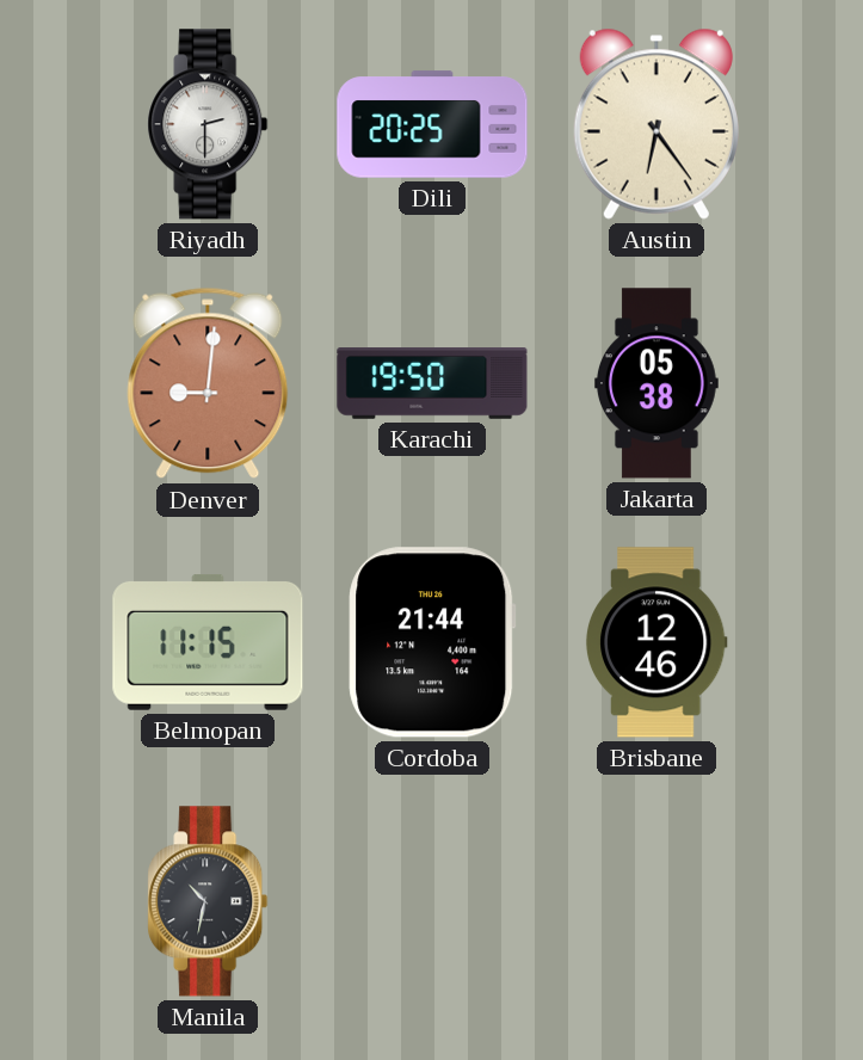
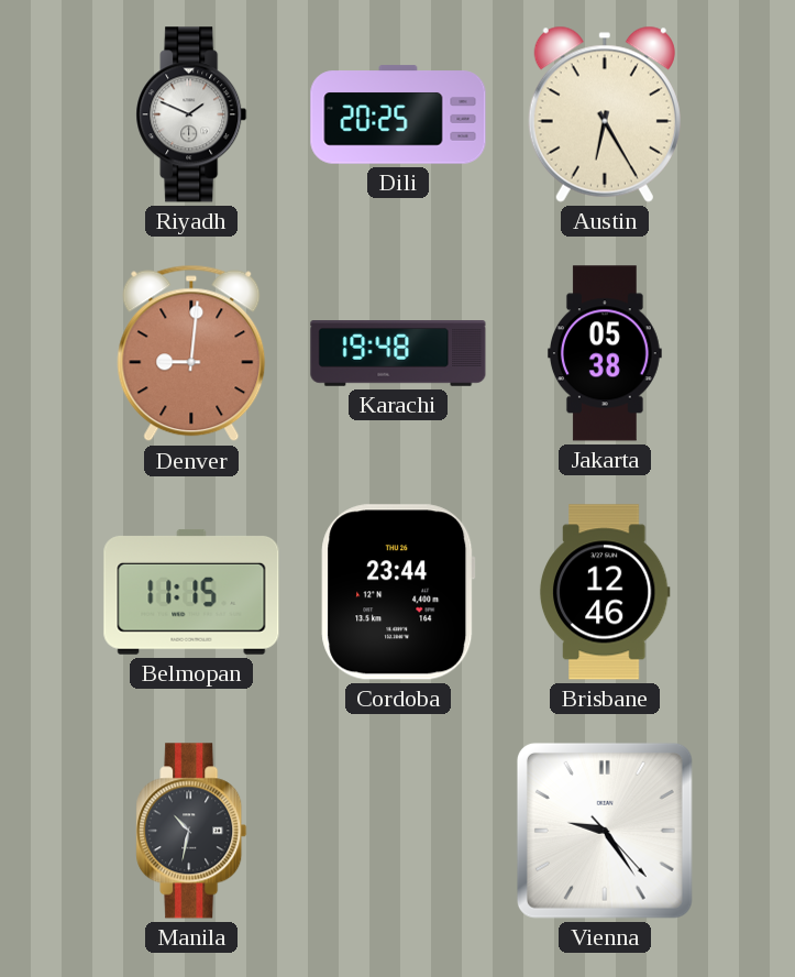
Riyadh: 2:30 -> 1:49 (191, 114)
Austin: 6:24 -> 6:25 (605, 114)
Karachi: 19:50 -> 19:48 (398, 354)
Cordoba: 21:44 -> 23:44 (398, 592)
Vienna: none -> 9:24 (605, 831)
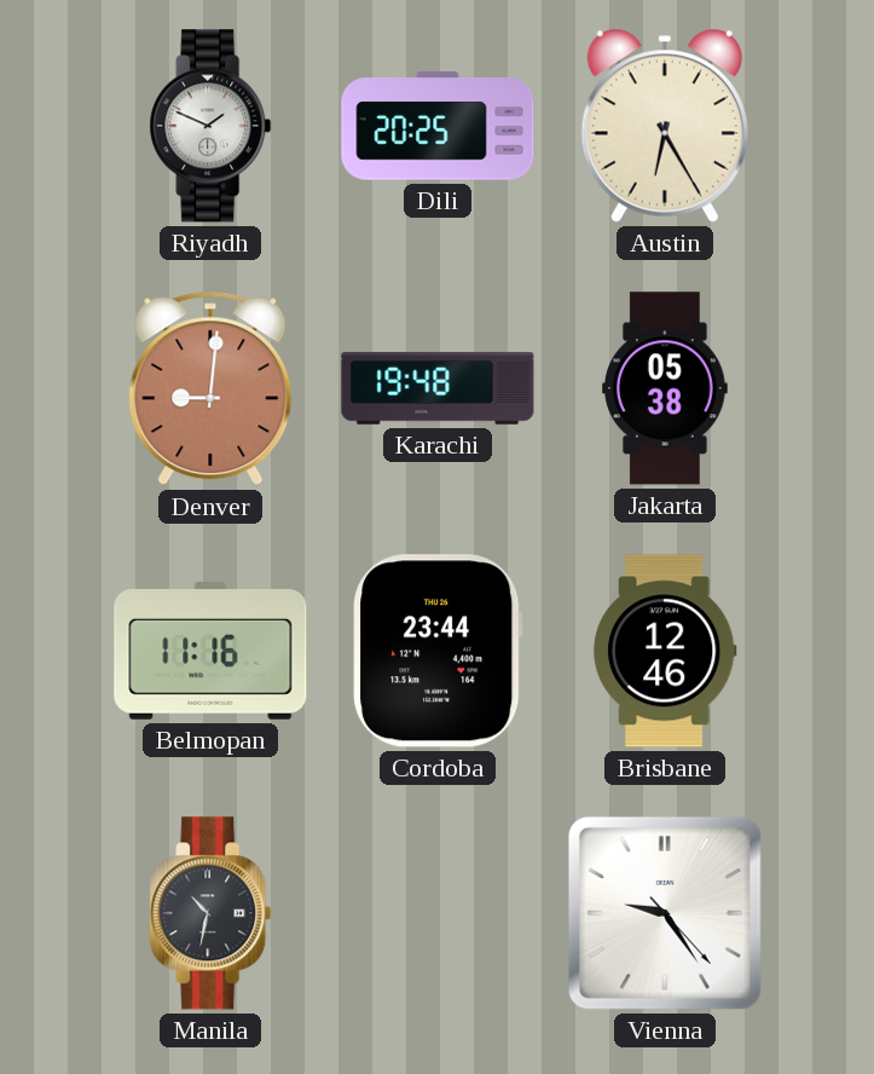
Belmopan: 11:15 -> 11:16 (210, 652)
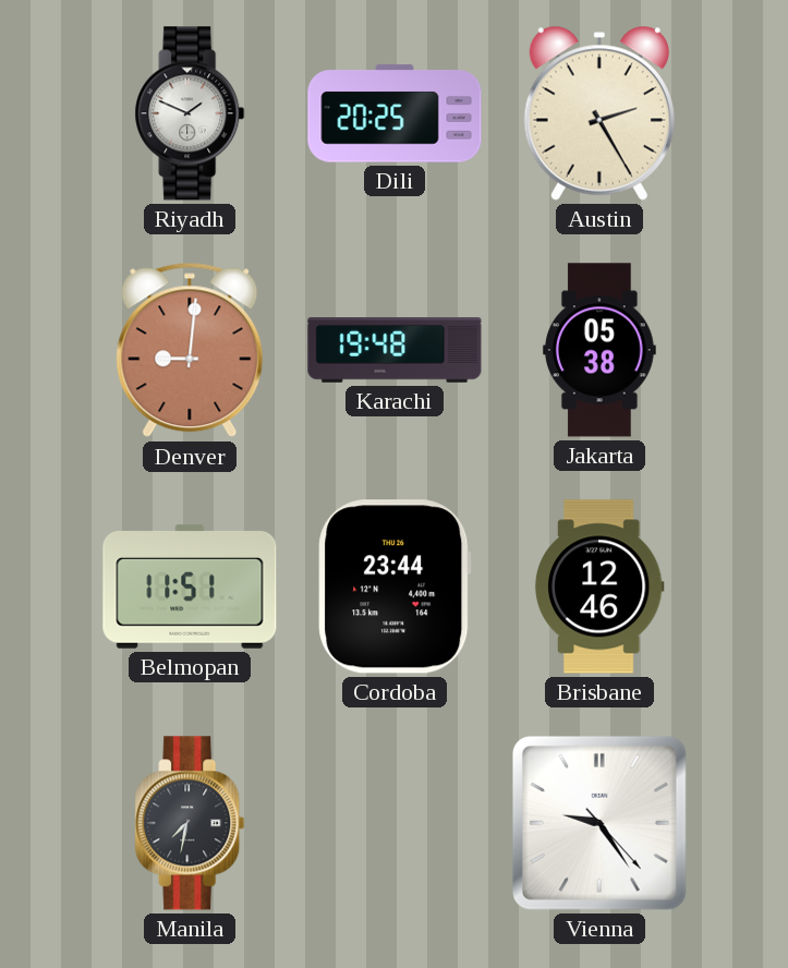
Austin: 6:25 -> 2:25 (599, 113)
Belmopan: 11:16 -> 11:51 (190, 588)
Manila: 10:32 -> 7:32 (190, 823)
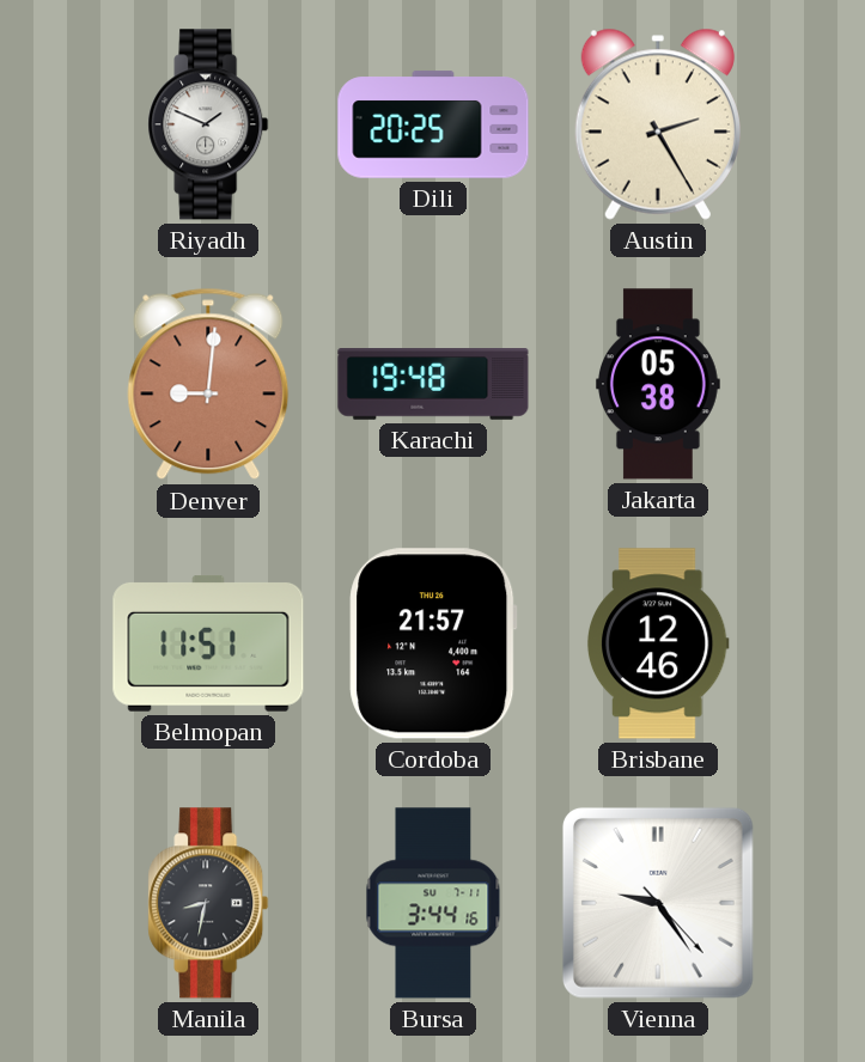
Cordoba: 23:44 -> 21:57 (433, 643)
Manila: 7:32 -> 8:32 (208, 903)
Bursa: none -> 3:44 (433, 903)
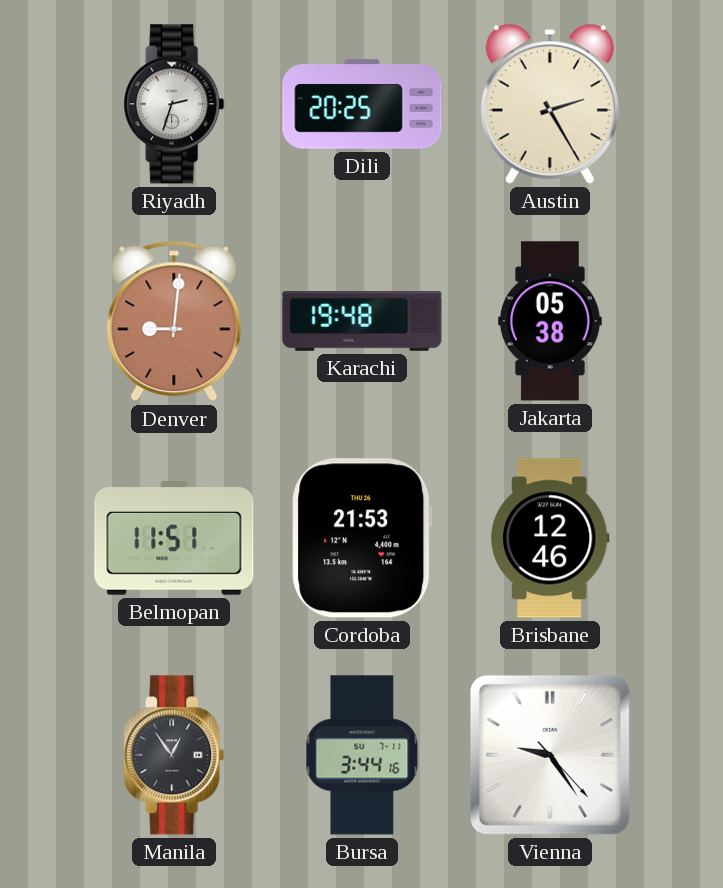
Riyadh: 1:49 -> 2:33 (174, 104)
Cordoba: 21:57 -> 21:53 (362, 538)
Manila: 8:32 -> 12:54 (174, 755)
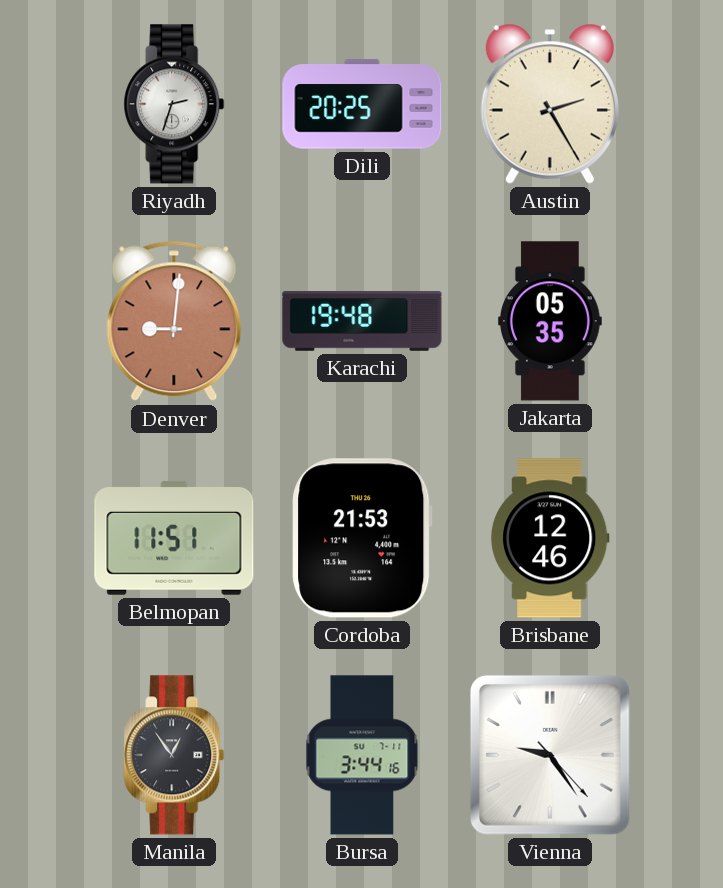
Jakarta: 05:38 -> 05:35 (550, 321)
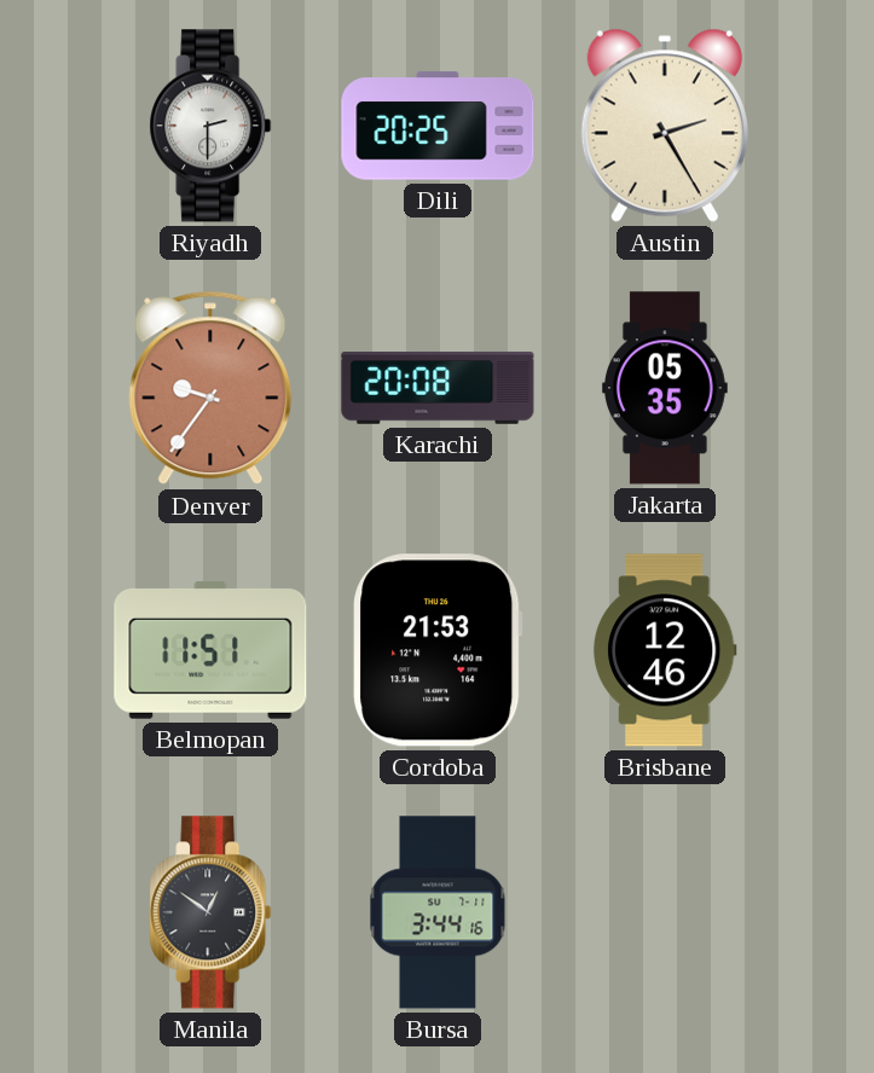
Riyadh: 2:33 -> 2:30 (210, 126)
Denver: 9:01 -> 9:36 (210, 388)
Karachi: 19:48 -> 20:08 (438, 389)
Manila: 12:54 -> 12:51 (210, 912)
Vienna: 9:24 -> none (550, 755)
